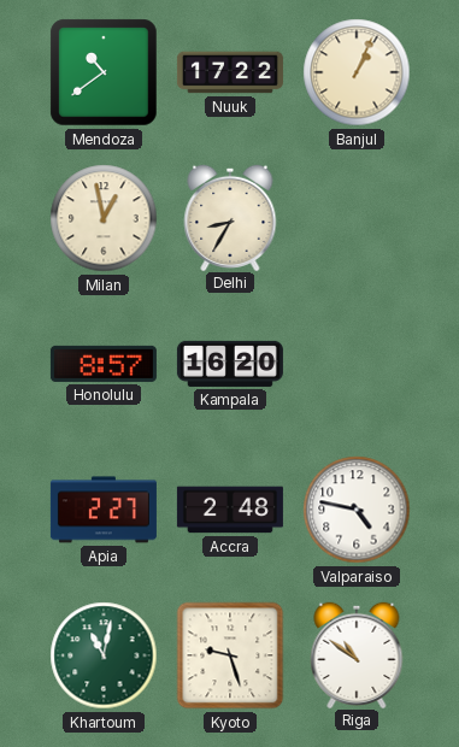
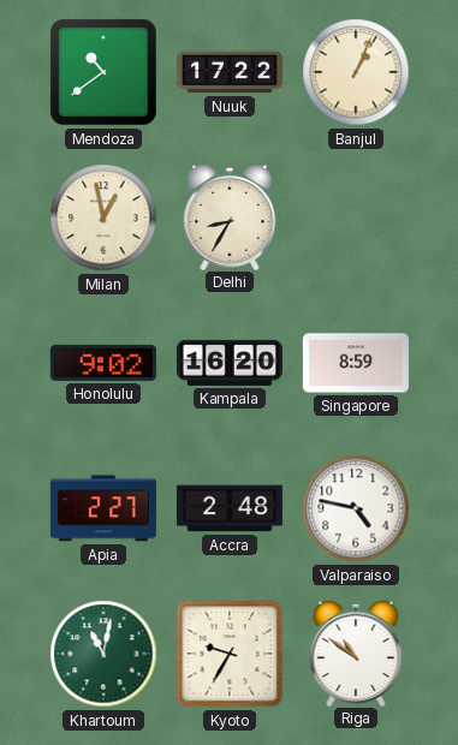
Honolulu: 8:57 -> 9:02 (103, 363)
Singapore: none -> 8:59 (356, 363)
Kyoto: 9:27 -> 9:35 (230, 654)
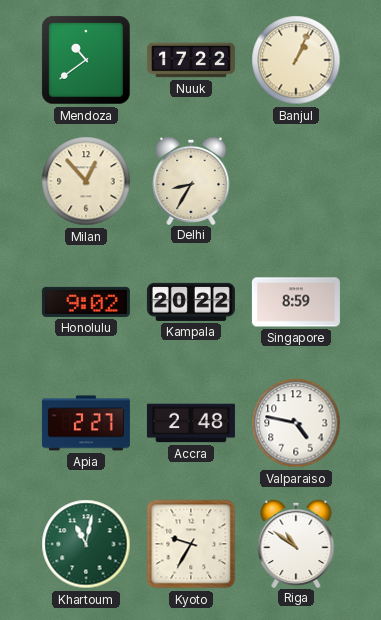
Milan: 12:58 -> 12:53 (86, 181)
Kampala: 16:20 -> 20:22 (191, 302)
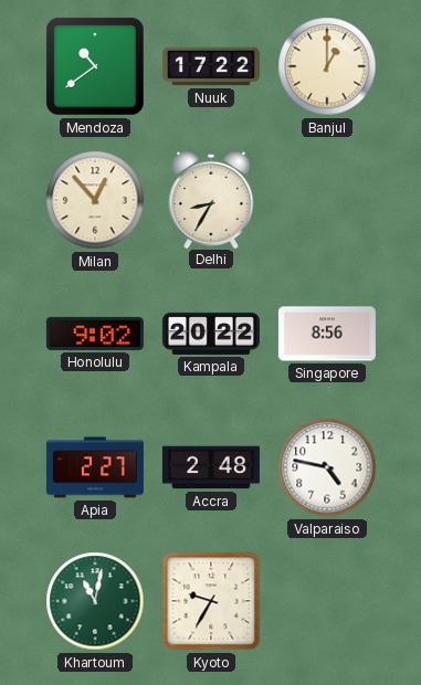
Banjul: 1:04 -> 1:00 (327, 66)
Singapore: 8:59 -> 8:56 (327, 334)
Riga: 10:51 -> none (296, 543)
